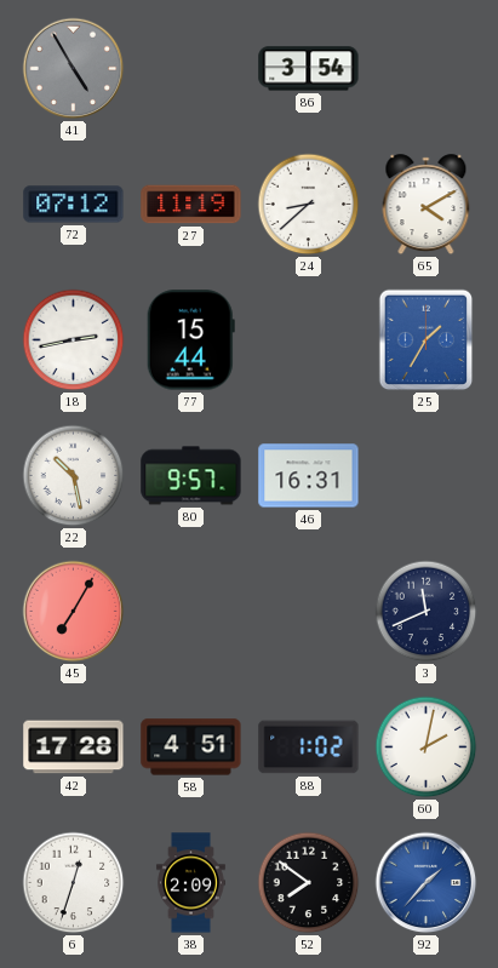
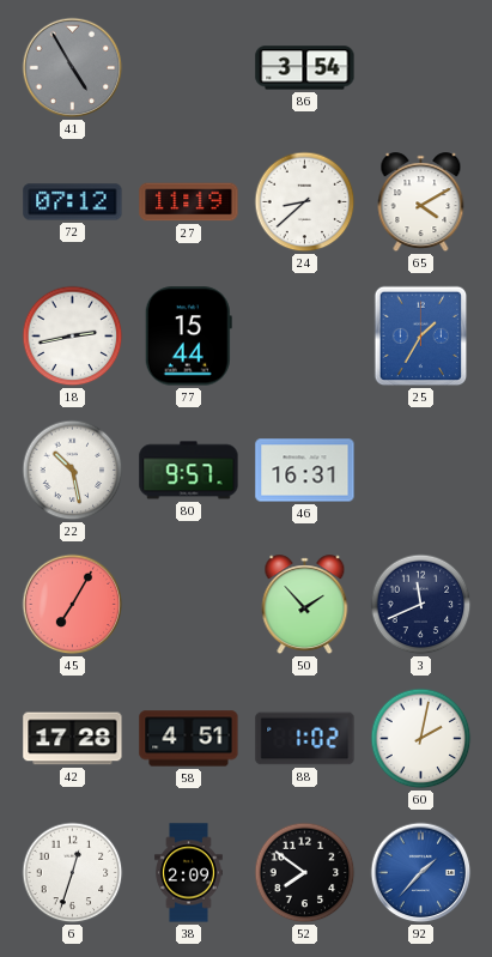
50: none -> 1:53 (305, 605)
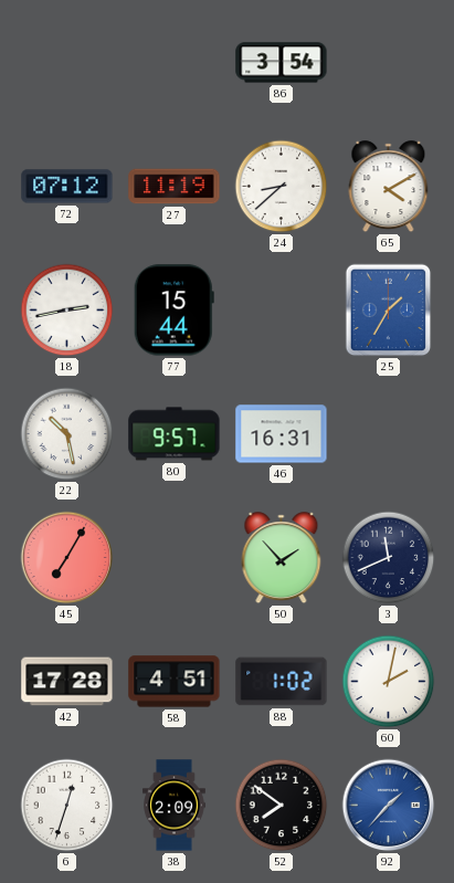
41: 4:55 -> none (73, 68)
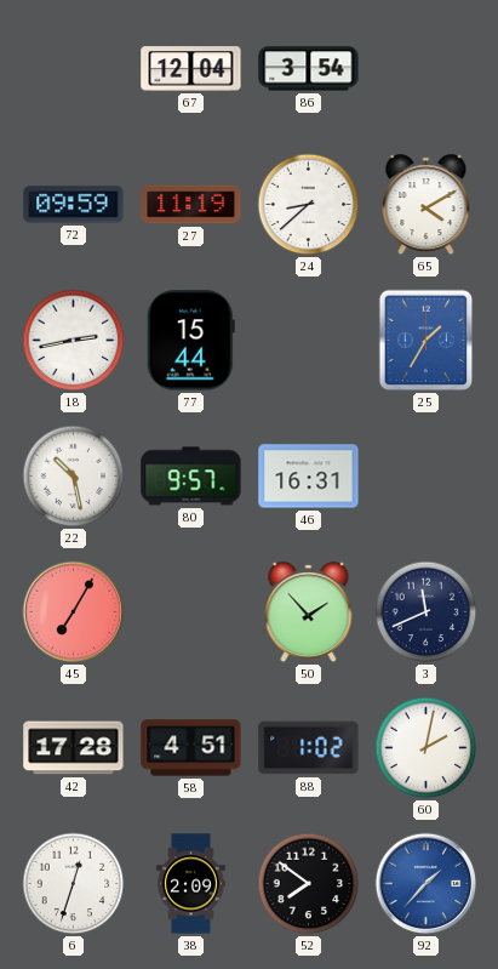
67: none -> 12:04 (191, 69)
72: 07:12 -> 09:59 (74, 205)
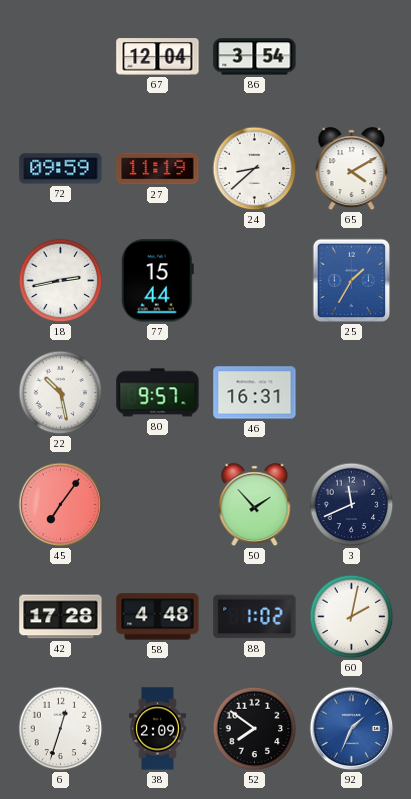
45: 7:05 -> 7:06 (61, 505)
58: 4:51 -> 4:48 (158, 617)
92: 1:37 -> 1:34 (352, 729)
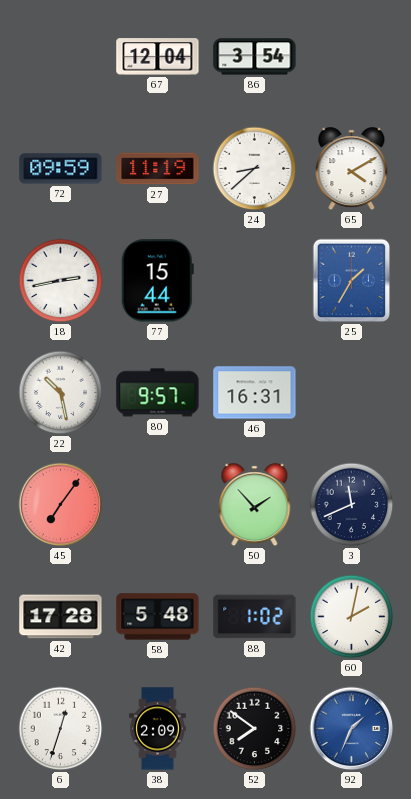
58: 4:48 -> 5:48 (158, 617)
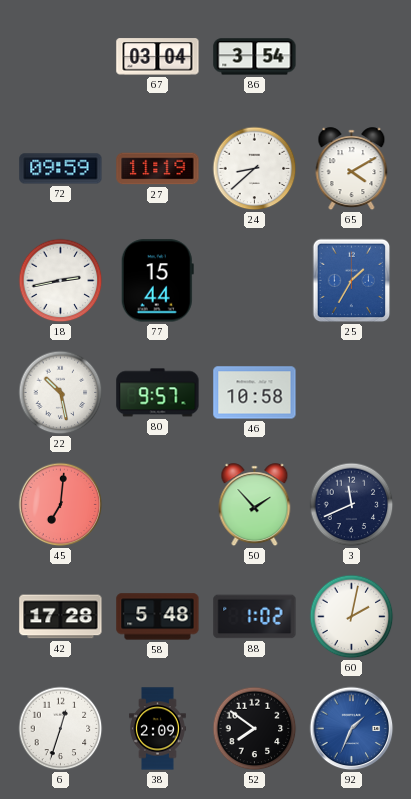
67: 12:04 -> 03:04 (158, 57)
46: 16:31 -> 10:58 (255, 393)
45: 7:06 -> 7:01 (61, 505)
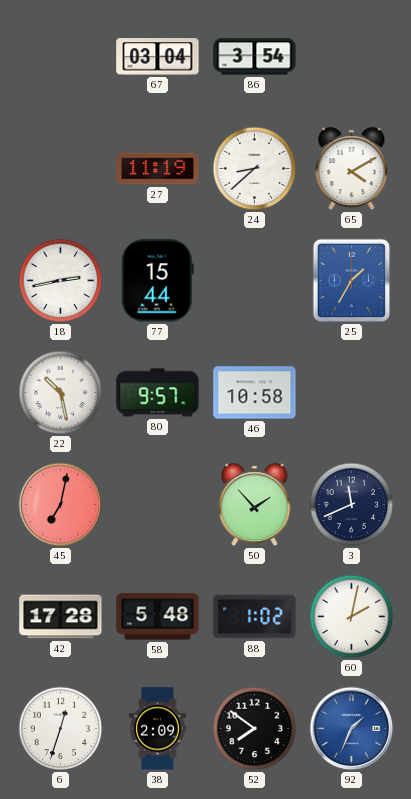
72: 09:59 -> none (61, 169)
45: 7:01 -> 7:02 (61, 505)
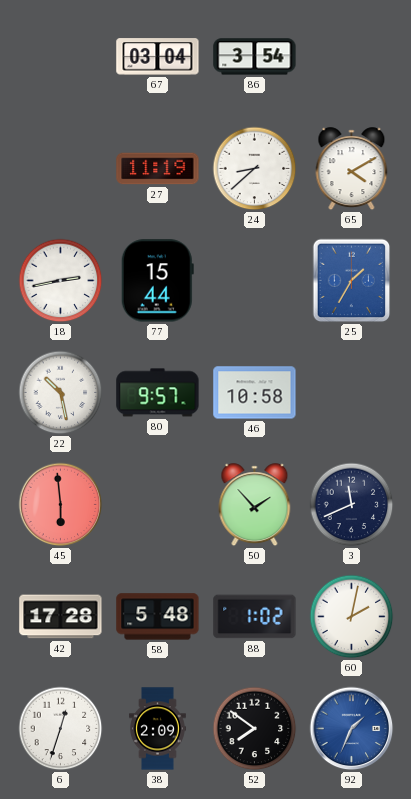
45: 7:02 -> 5:59 (61, 505)
